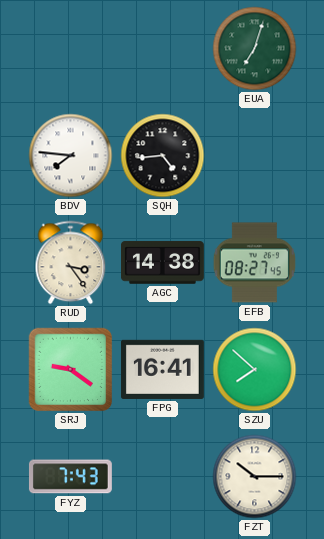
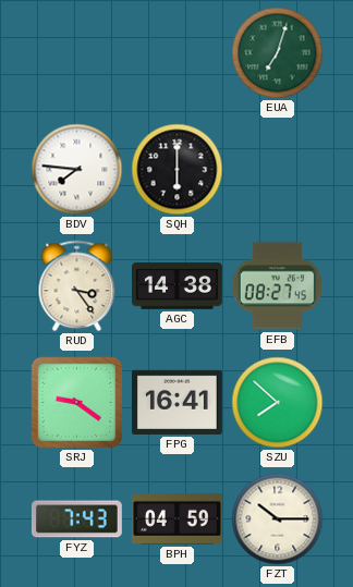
SQH: 4:44 -> 6:00 (178, 170)
BPH: none -> 04:59 (176, 519)
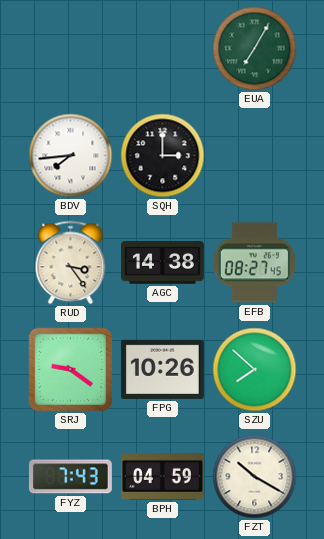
EUA: 7:03 -> 7:05 (255, 49)
BDV: 7:46 -> 7:44 (71, 156)
SQH: 6:00 -> 3:00 (163, 156)
FPG: 16:41 -> 10:26 (162, 369)
FZT: 10:15 -> 10:20 (255, 477)
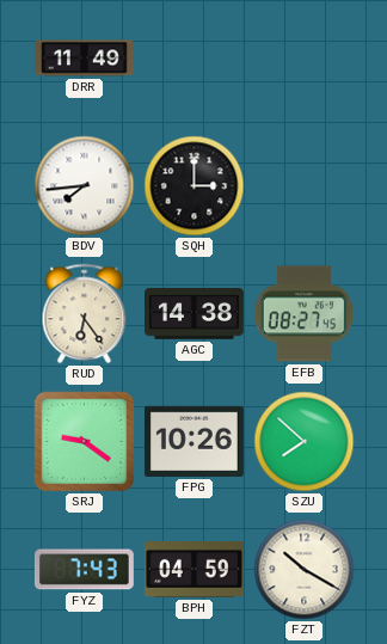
DRR: none -> 11:49 (85, 59)
EUA: 7:05 -> none (255, 49)
RUD: 3:24 -> 6:24 (85, 314)
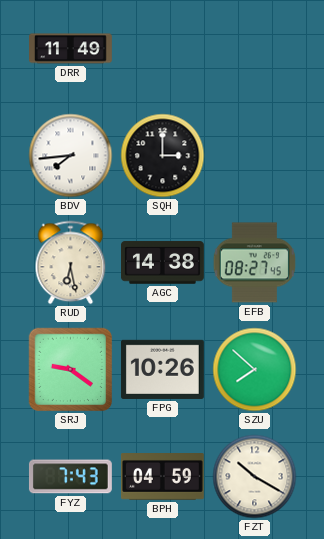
RUD: 6:24 -> 6:28 (71, 263)
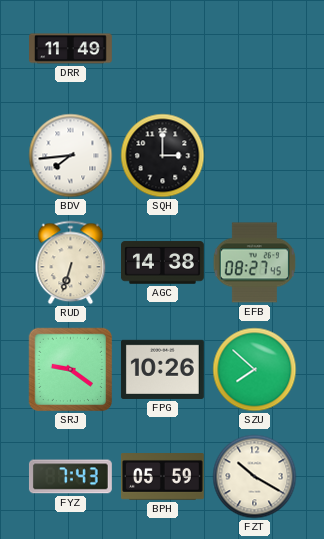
RUD: 6:28 -> 6:33 (71, 263)
BPH: 04:59 -> 05:59 (162, 477)
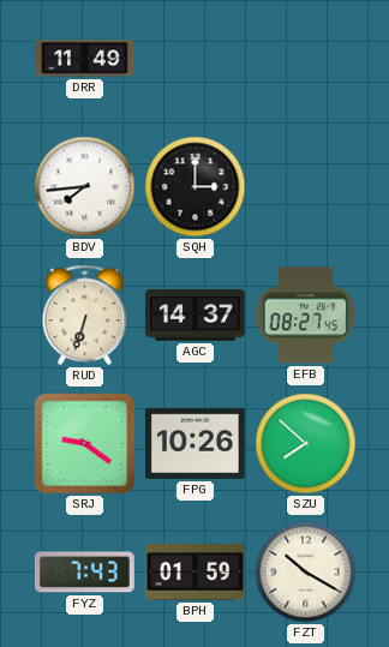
AGC: 14:38 -> 14:37 (196, 316)
BPH: 05:59 -> 01:59 (194, 573)
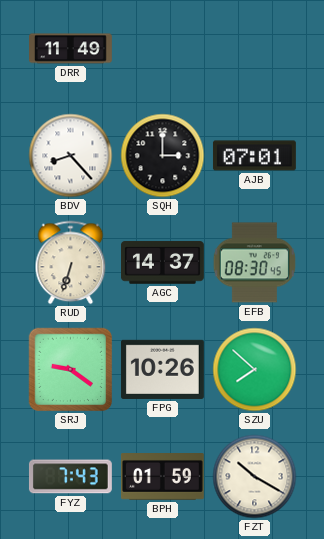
BDV: 7:44 -> 8:23 (71, 156)
AJB: none -> 07:01 (254, 156)
EFB: 08:27 -> 08:30 (254, 263)
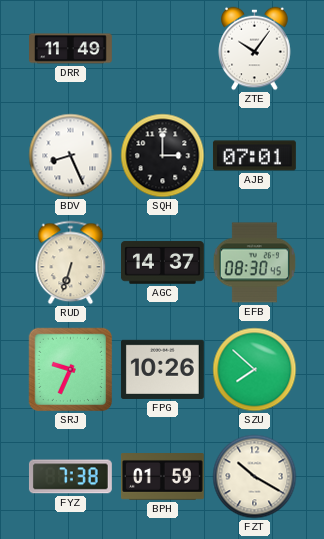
ZTE: none -> 10:06 (255, 49)
BDV: 8:23 -> 8:26 (71, 156)
SRJ: 9:21 -> 9:34 (71, 370)
FYZ: 7:43 -> 7:38 (70, 477)
